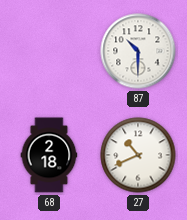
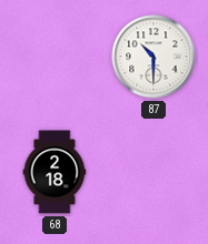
27: 10:41 -> none (138, 155)
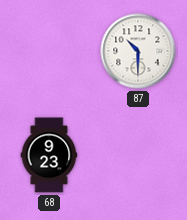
68: 2:18 -> 9:23 (49, 155)
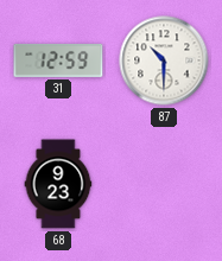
31: none -> 12:59 (58, 61)
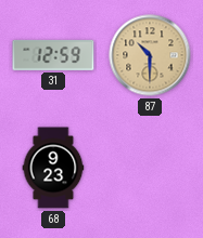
87 dial: white -> champagne (150, 55)
